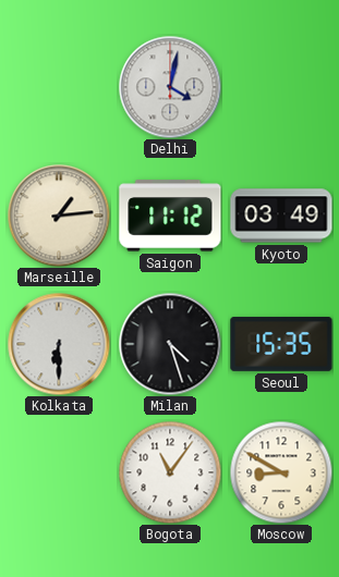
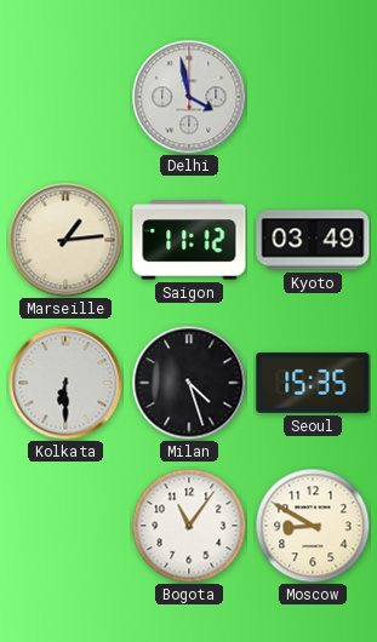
Delhi: 4:02 -> 3:58 (189, 97)
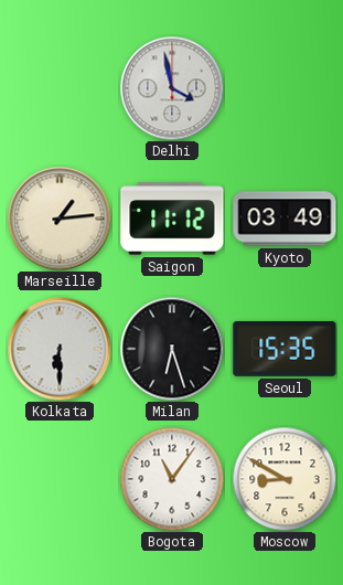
Milan: 4:27 -> 6:27 (172, 349)
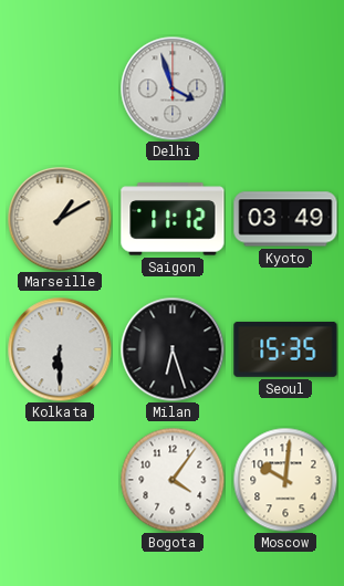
Delhi: 3:58 -> 3:57 (173, 88)
Marseille: 1:14 -> 1:10 (60, 219)
Bogota: 11:06 -> 4:06 (173, 480)
Moscow: 8:50 -> 10:01 (285, 480)
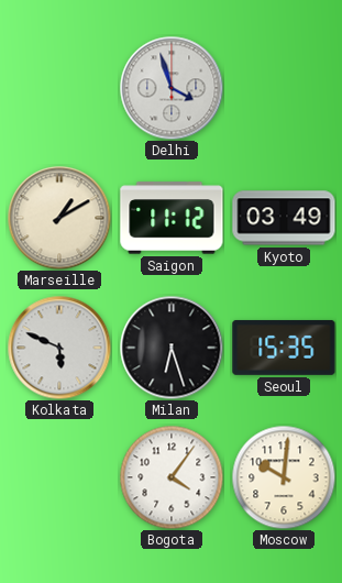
Kolkata: 6:30 -> 5:49 (59, 348)
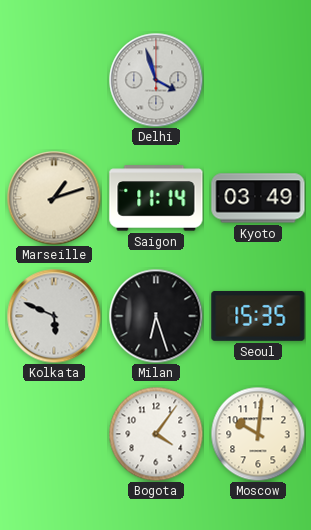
Marseille: 1:10 -> 1:12 (54, 198)
Saigon: 11:12 -> 11:14 (156, 198)
